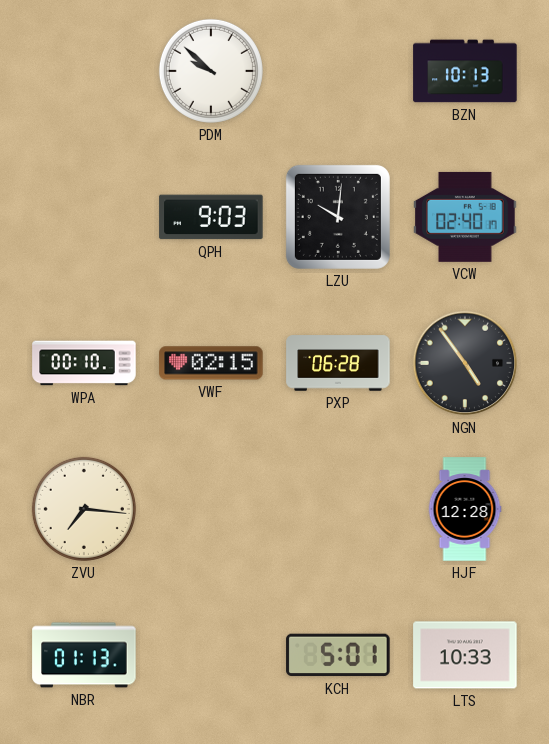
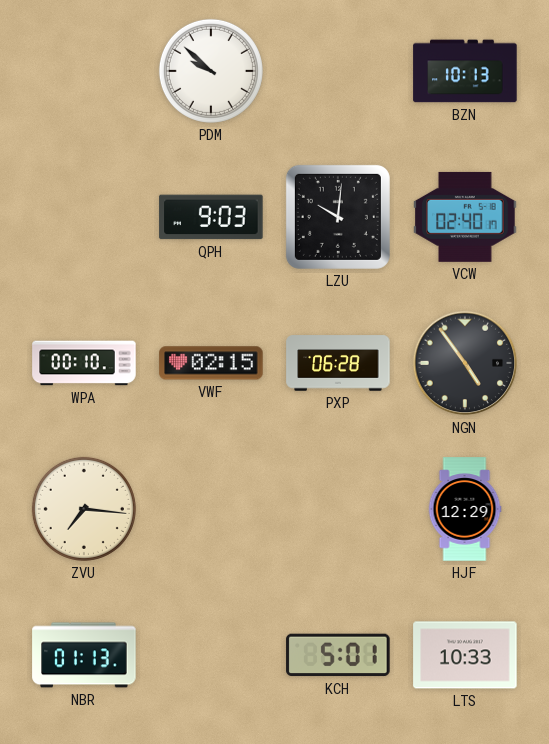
HJF: 12:28 -> 12:29 (465, 509)
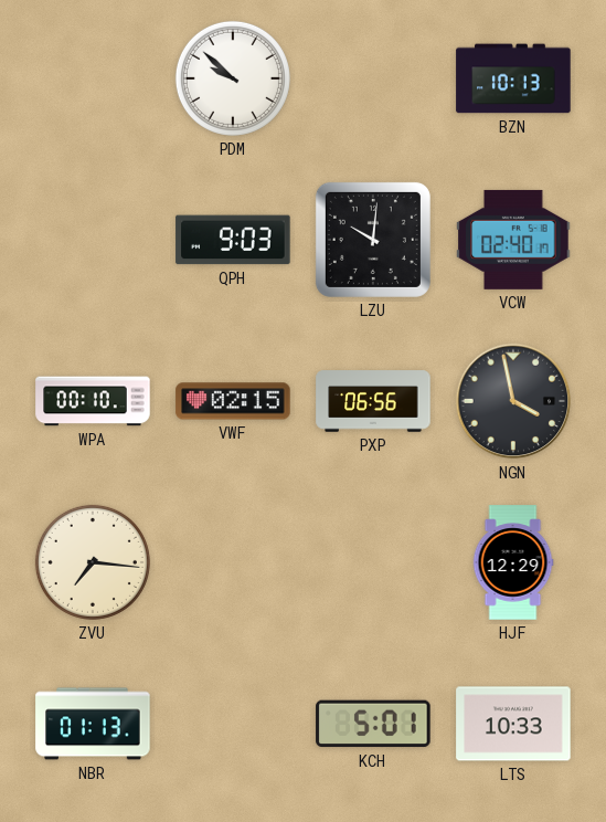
PXP: 06:28 -> 06:56 (373, 401)
NGN: 4:54 -> 3:58 (513, 401)
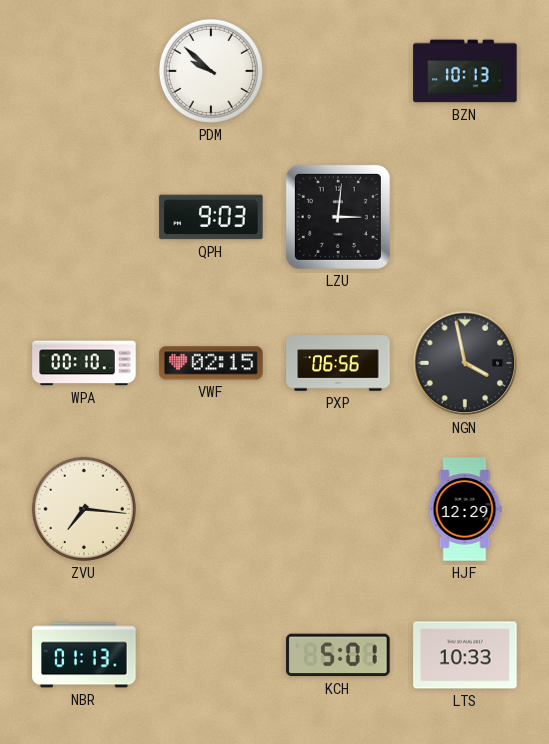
LZU: 10:01 -> 3:01 (338, 217)
VCW: 02:40 -> none (513, 240)
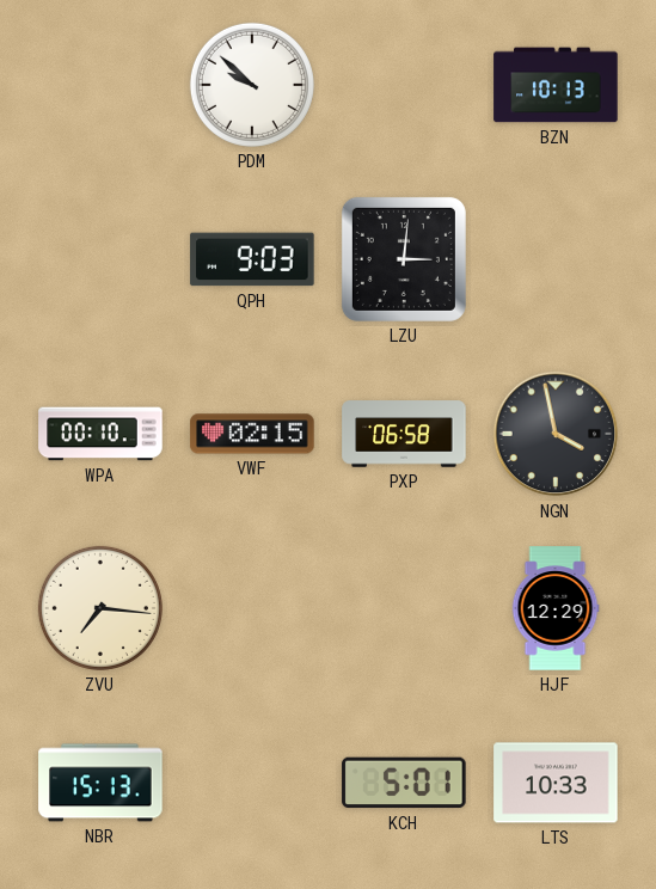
PXP: 06:56 -> 06:58 (404, 434)
NBR: 01:13 -> 15:13 (100, 783)
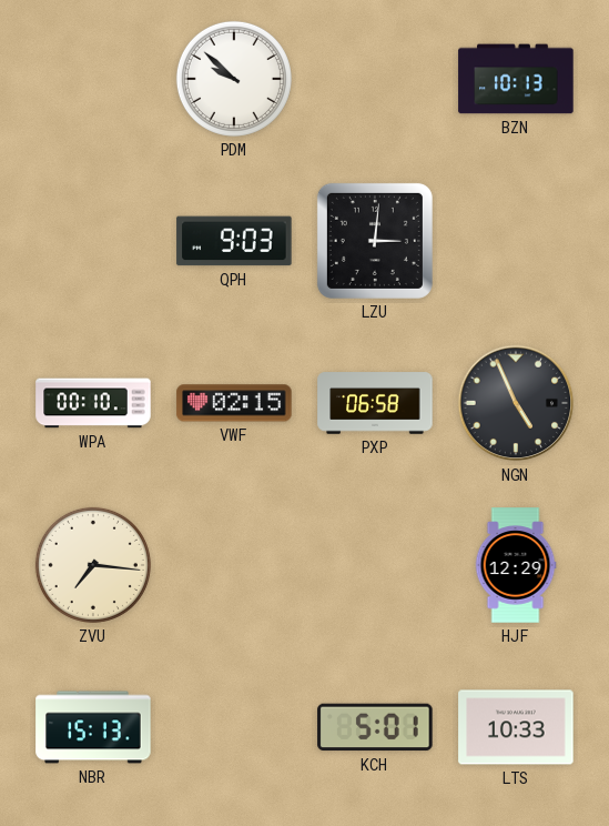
NGN: 3:58 -> 4:56 (516, 403)
